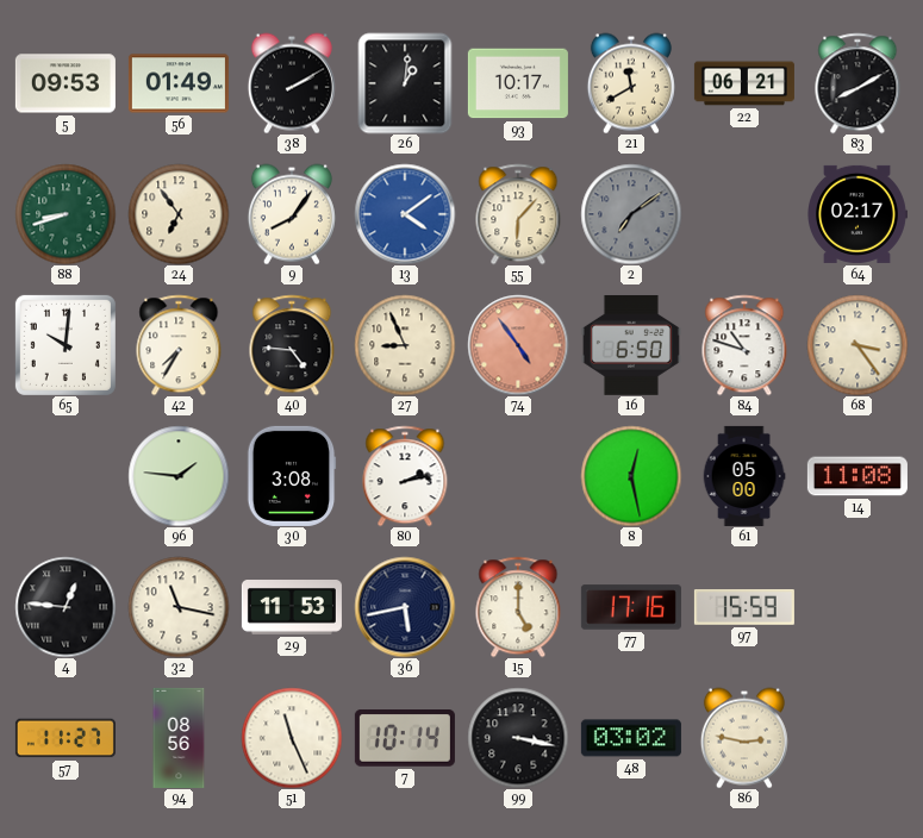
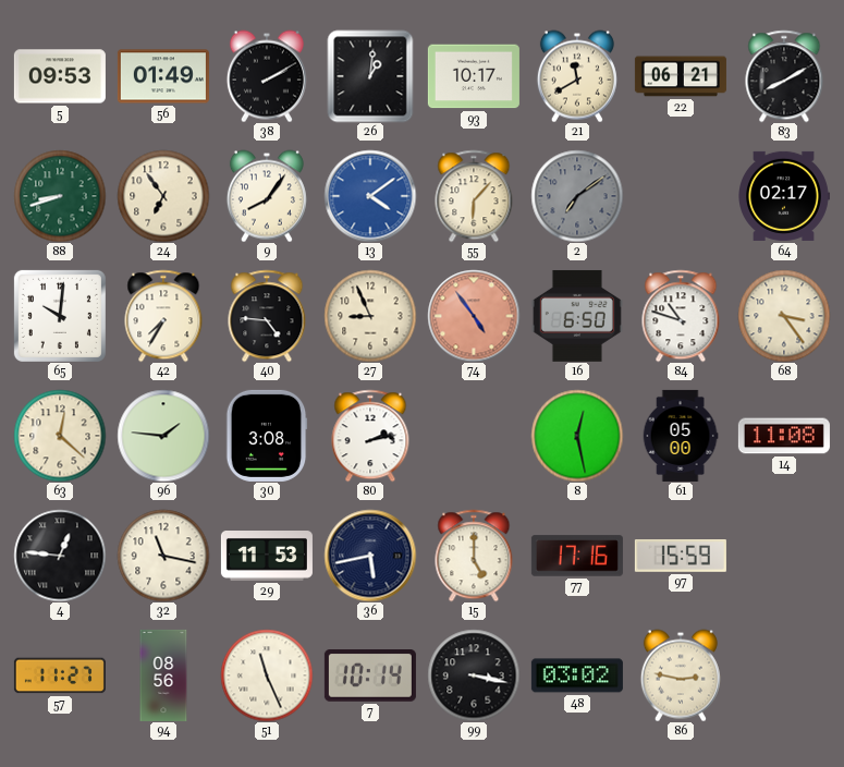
63: none -> 12:22 (60, 436)
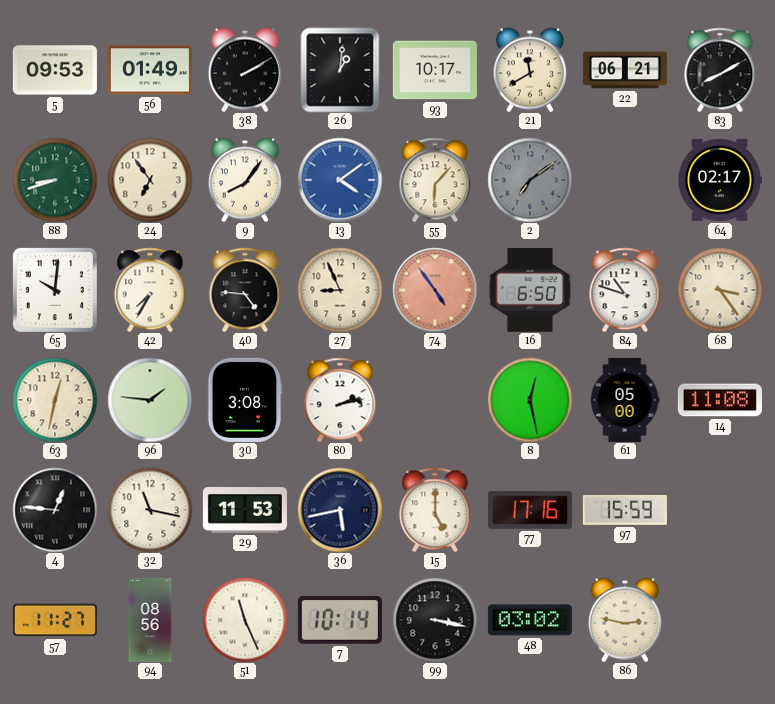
63: 12:22 -> 12:32 (55, 400)
